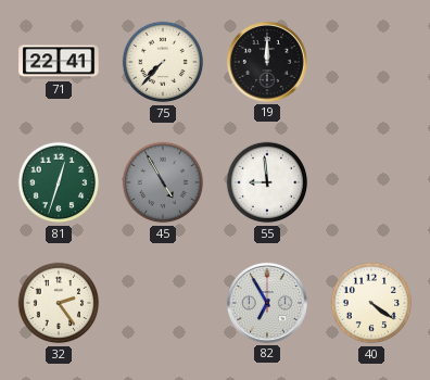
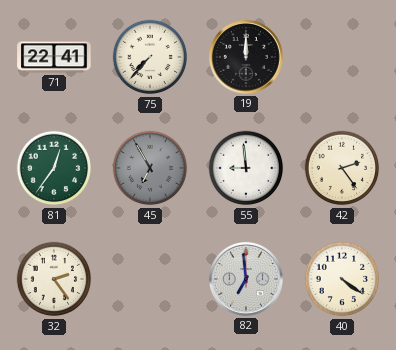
81: 12:33 -> 12:36 (54, 168)
45: 4:55 -> 6:55 (150, 168)
42: none -> 2:24 (342, 168)
82: 6:55 -> 6:59 (246, 279)
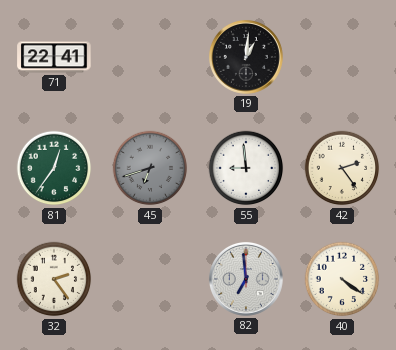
75: 7:37 -> none (150, 57)
19: 12:00 -> 1:01 (246, 57)
45: 6:55 -> 6:42 (150, 168)
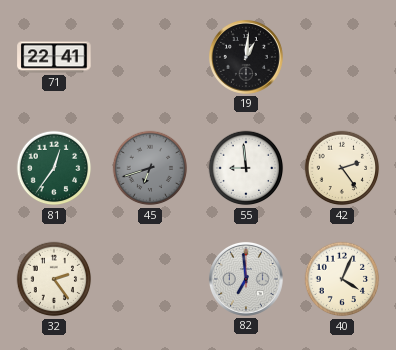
40: 4:21 -> 4:04 (342, 279)
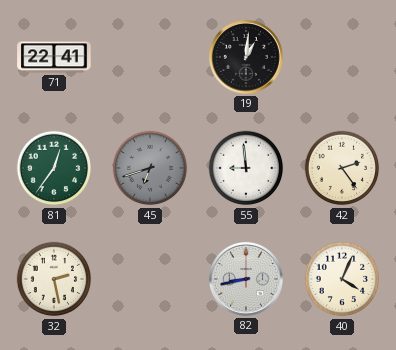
32: 2:24 -> 2:28 (54, 279)
82: 6:59 -> 8:43 (246, 279)
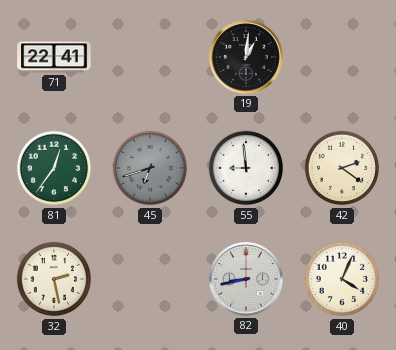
42: 2:24 -> 2:21 (342, 168)
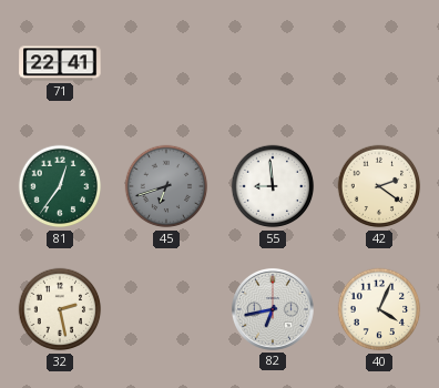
19: 1:01 -> none (246, 57)
82: 8:43 -> 6:43 (273, 309)
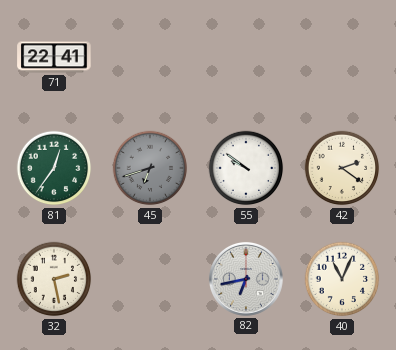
55: 8:59 -> 9:51 (246, 168)
40: 4:04 -> 11:04 (342, 279)
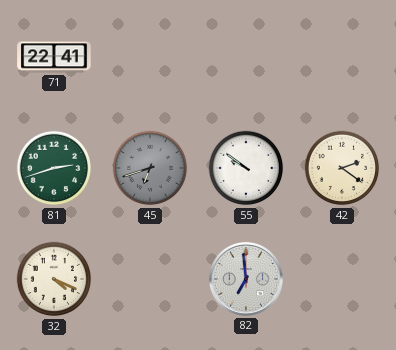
81: 12:36 -> 2:42 (54, 168)
32: 2:28 -> 4:19 (54, 279)
82: 6:43 -> 6:59 (246, 279)
40: 11:04 -> none (342, 279)
